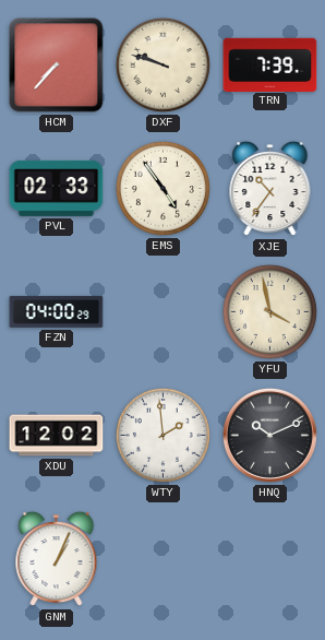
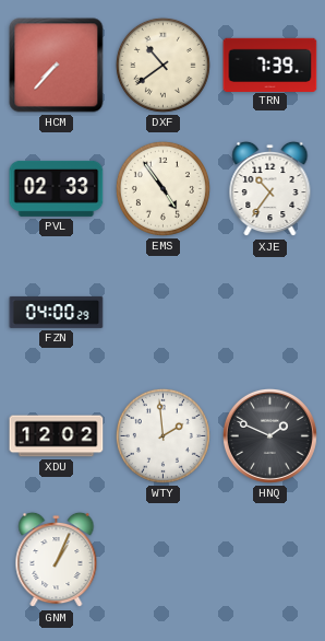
DXF: 9:48 -> 10:39 (162, 65)
YFU: 3:58 -> none (269, 311)
HNQ: 10:11 -> 1:49 (269, 435)
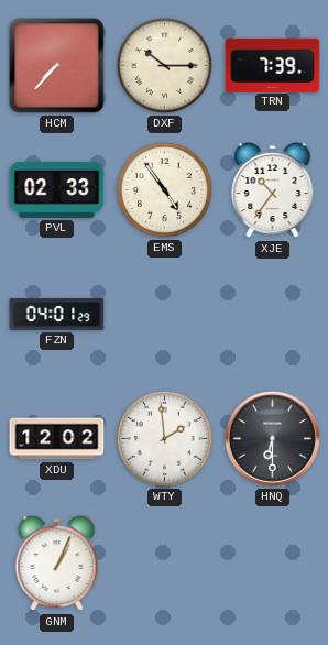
DXF: 10:39 -> 10:15 (164, 65)
FZN: 04:00 -> 04:01 (57, 314)
HNQ: 1:49 -> 6:30 (272, 438)
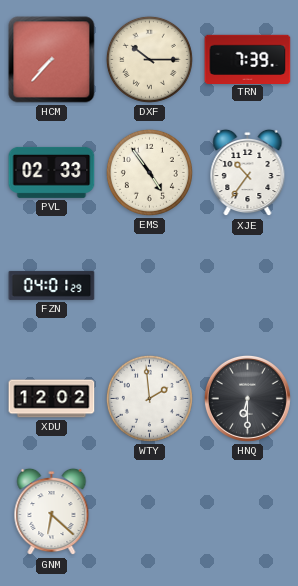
GNM: 1:04 -> 6:22 (52, 512)
